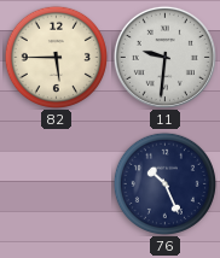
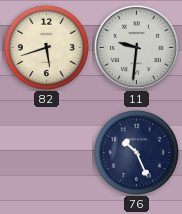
82: 5:45 -> 5:42 (46, 47)
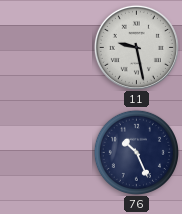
82: 5:42 -> none (46, 47)
11: 9:31 -> 9:28 (136, 47)
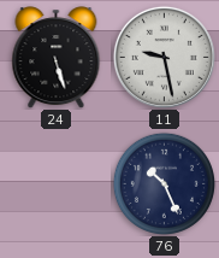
24: none -> 5:27 (57, 58)
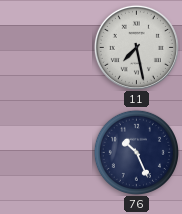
24: 5:27 -> none (57, 58)
11: 9:28 -> 7:28 (136, 47)
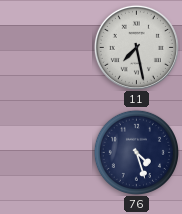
76: 10:26 -> 4:27 (136, 152)
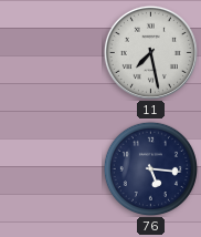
76: 4:27 -> 5:16 (150, 168)
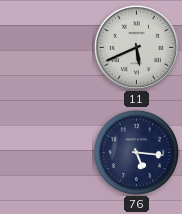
11: 7:28 -> 5:41 (136, 47)
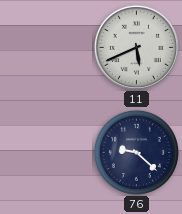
76: 5:16 -> 9:22 (136, 152)
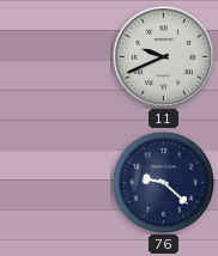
11: 5:41 -> 9:41 (163, 56)
